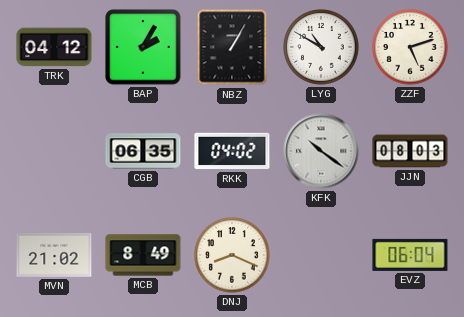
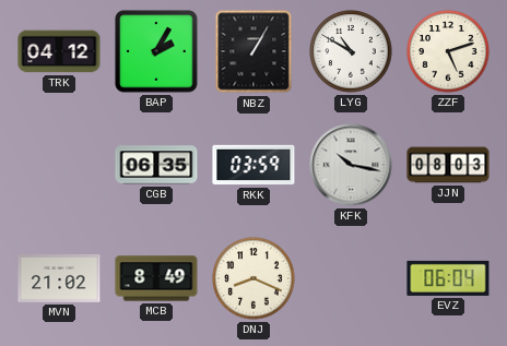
RKK: 04:02 -> 03:59 (253, 165)
KFK: 10:21 -> 10:17 (351, 165)
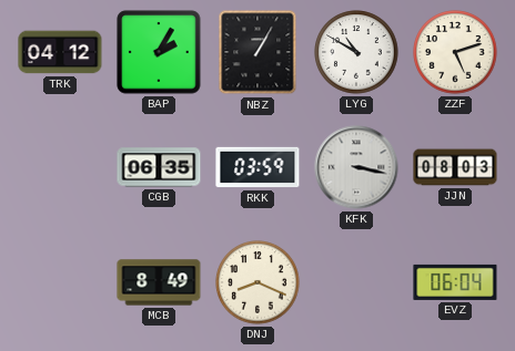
KFK: 10:17 -> 3:17 (356, 167)
MVN: 21:02 -> none (59, 278)
